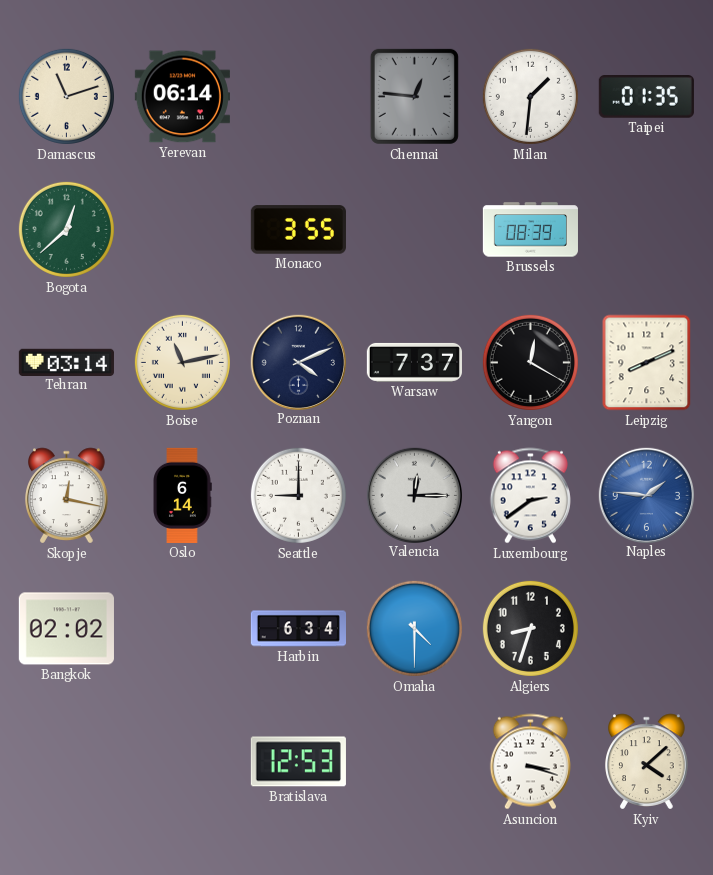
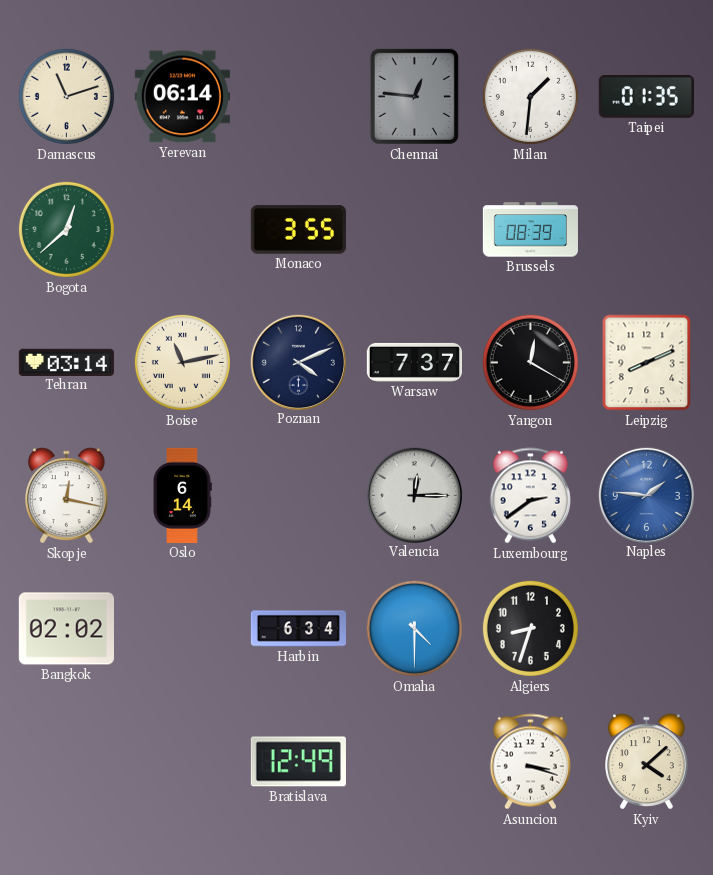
Seattle: 9:00 -> none (298, 495)
Bratislava: 12:53 -> 12:49 (298, 762)
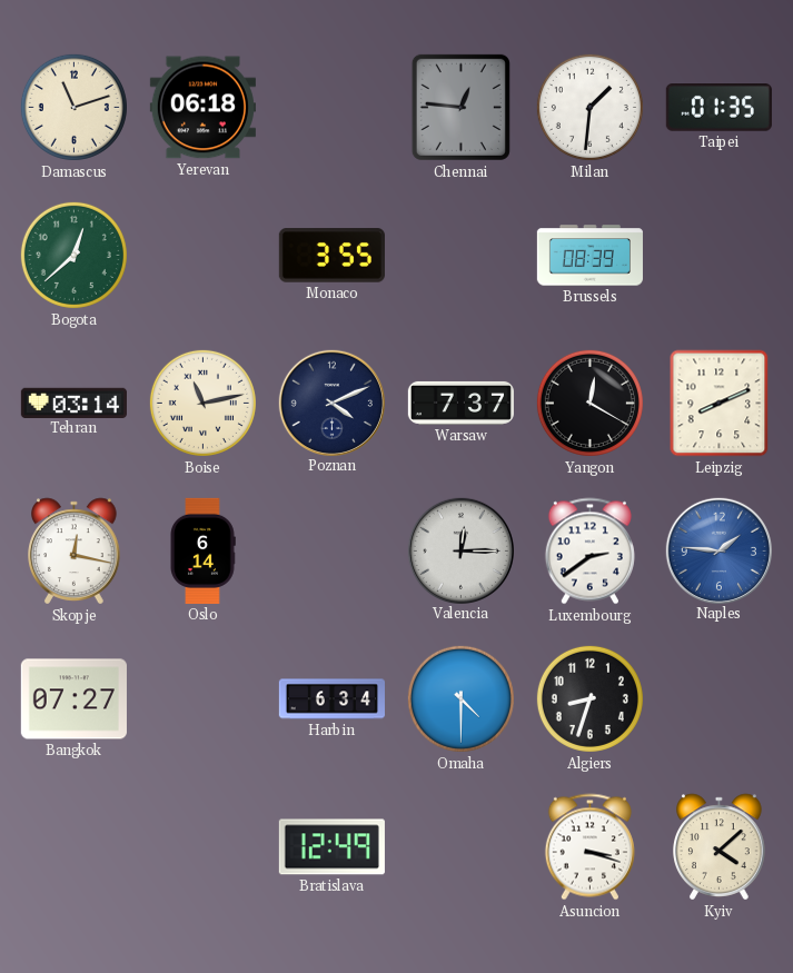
Yerevan: 06:14 -> 06:18 (202, 108)
Bangkok: 02:02 -> 07:27 (73, 699)
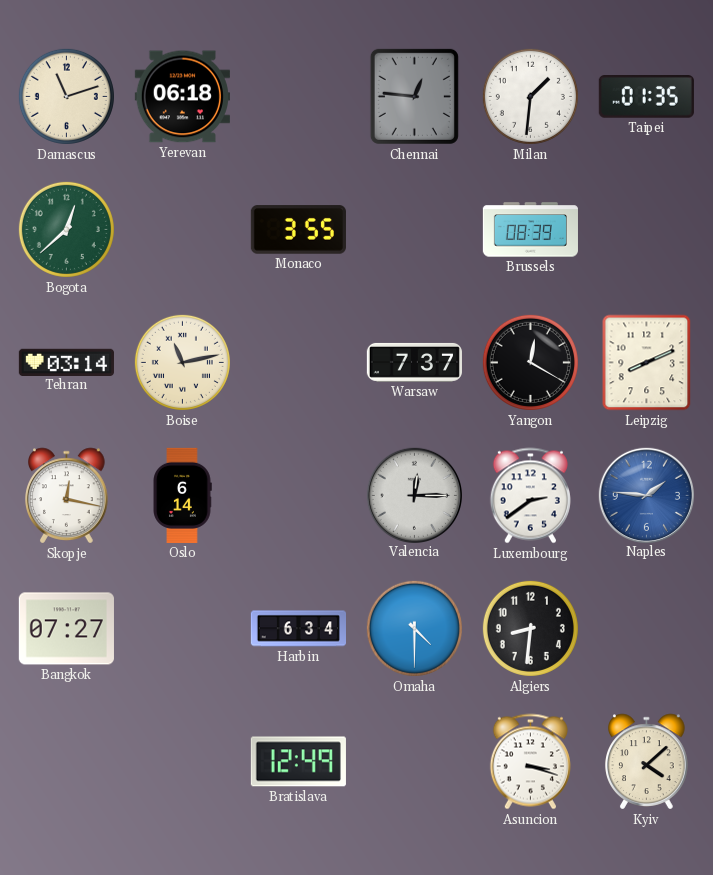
Poznan: 4:11 -> none (331, 403)
Algiers: 8:33 -> 8:31 (530, 628)
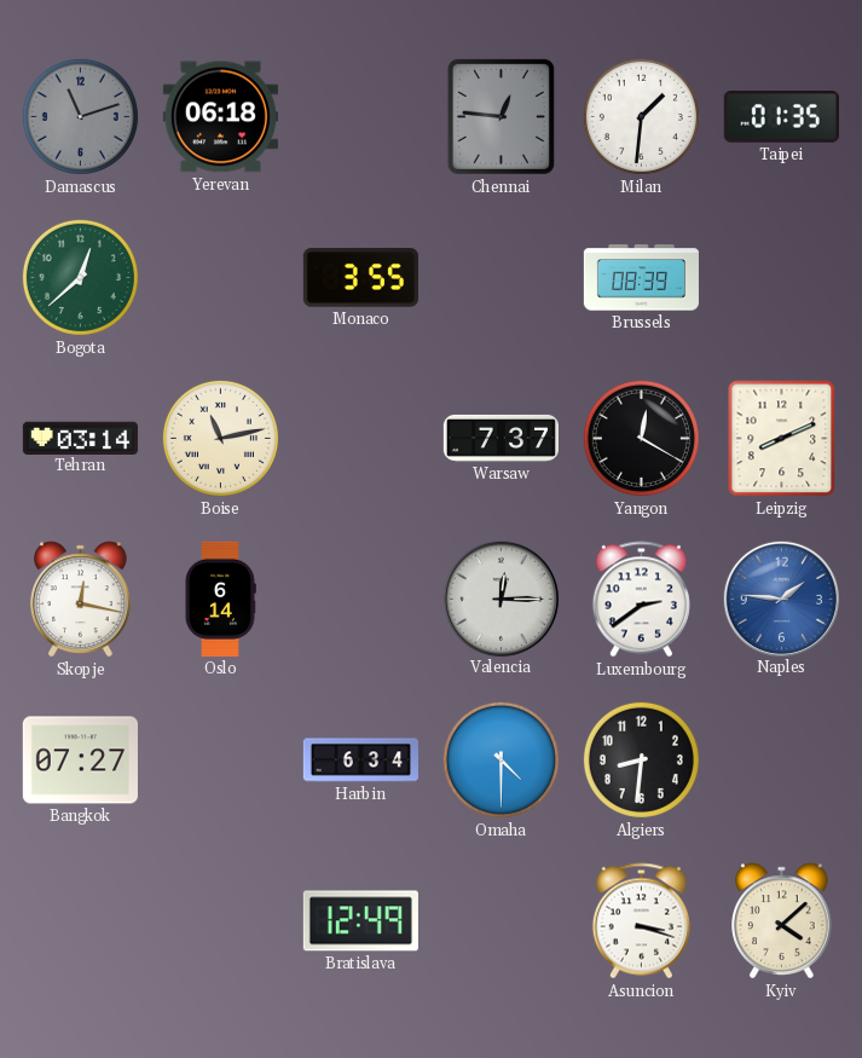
Damascus dial: cream -> grey (80, 116)
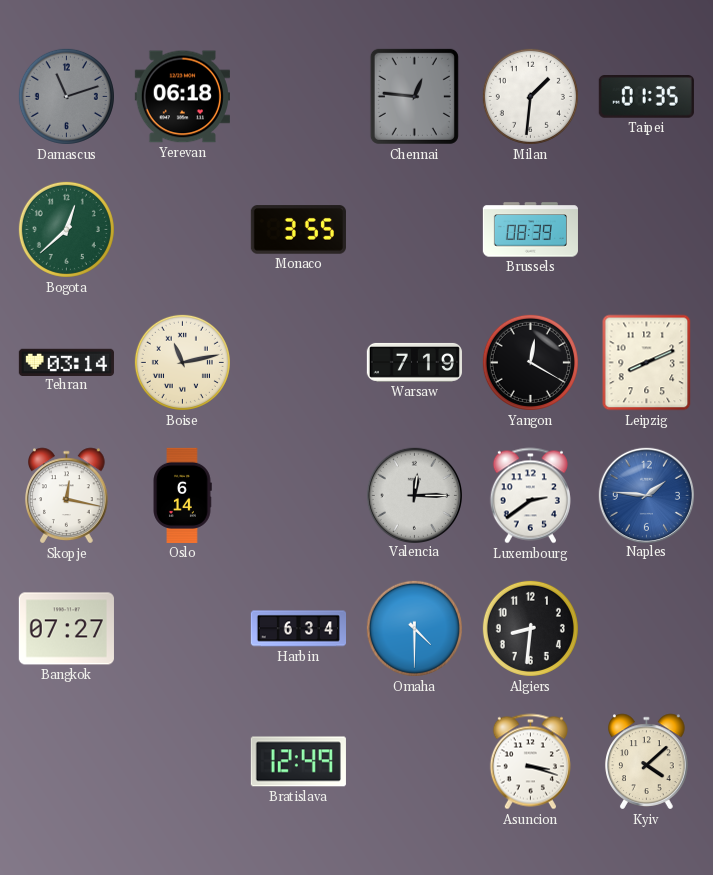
Warsaw: 7:37 -> 7:19 (414, 362)
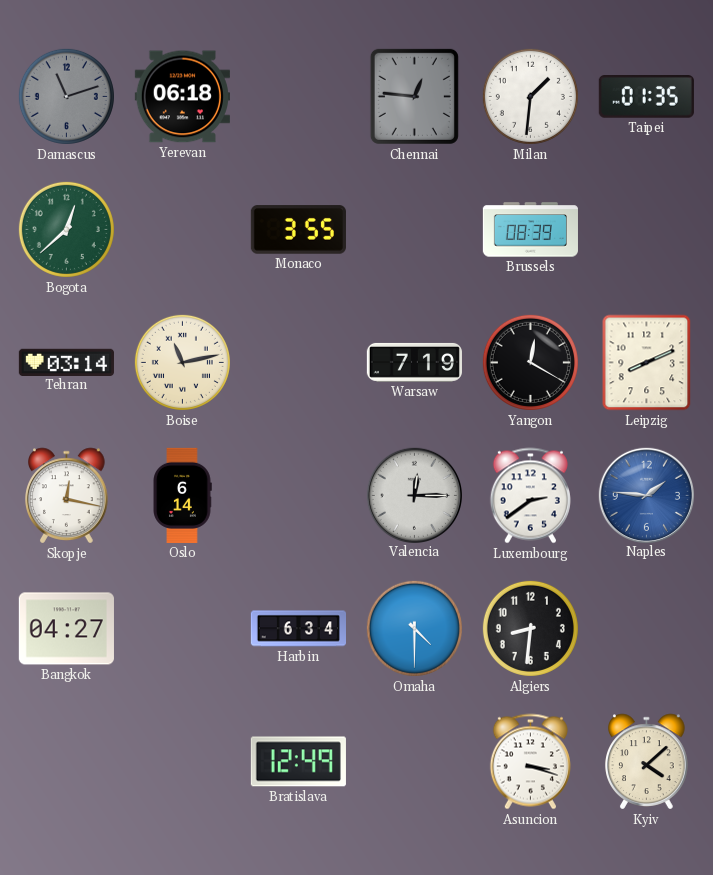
Bangkok: 07:27 -> 04:27 (66, 629)
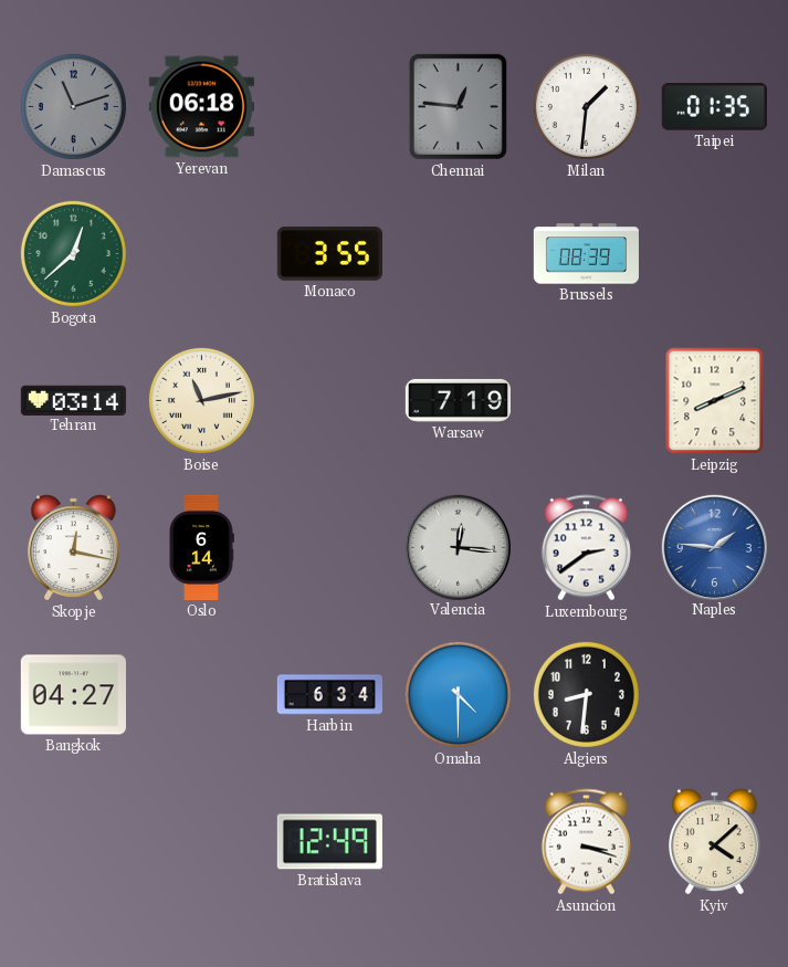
Yangon: 12:20 -> none (530, 362)
Valencia: 12:15 -> 12:16 (458, 547)
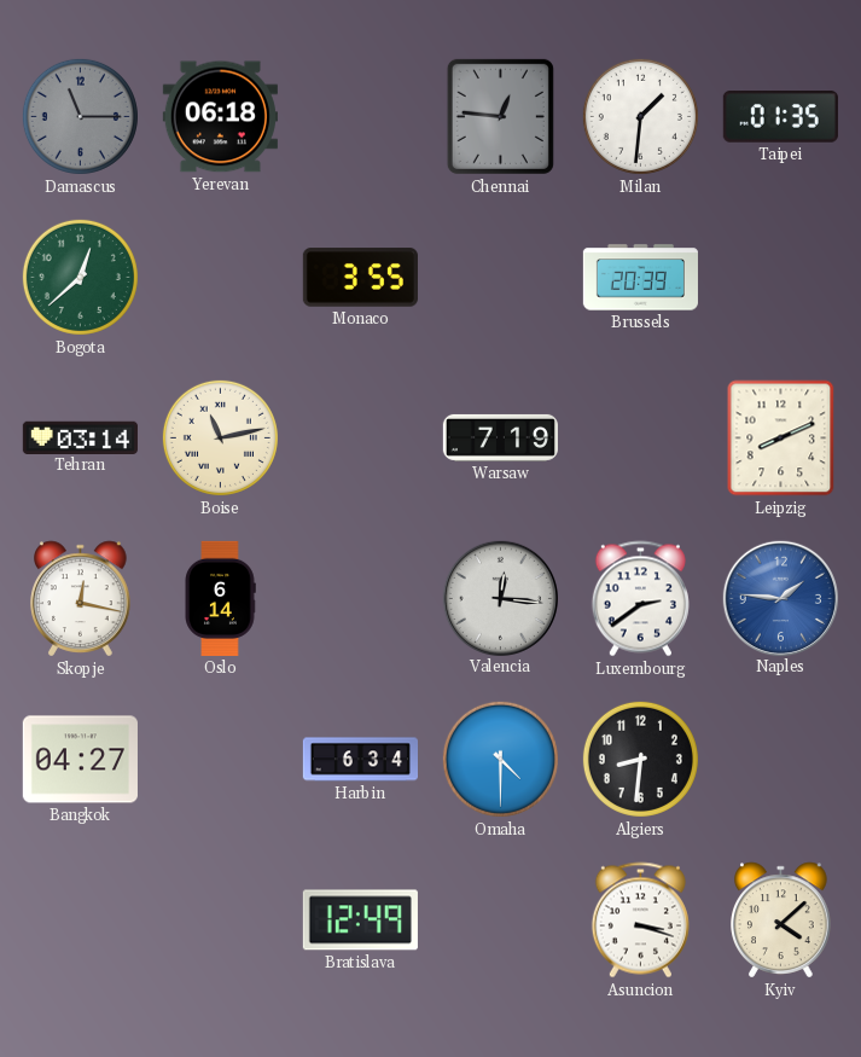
Damascus: 11:12 -> 11:15 (80, 116)
Brussels: 08:39 -> 20:39 (640, 278)
